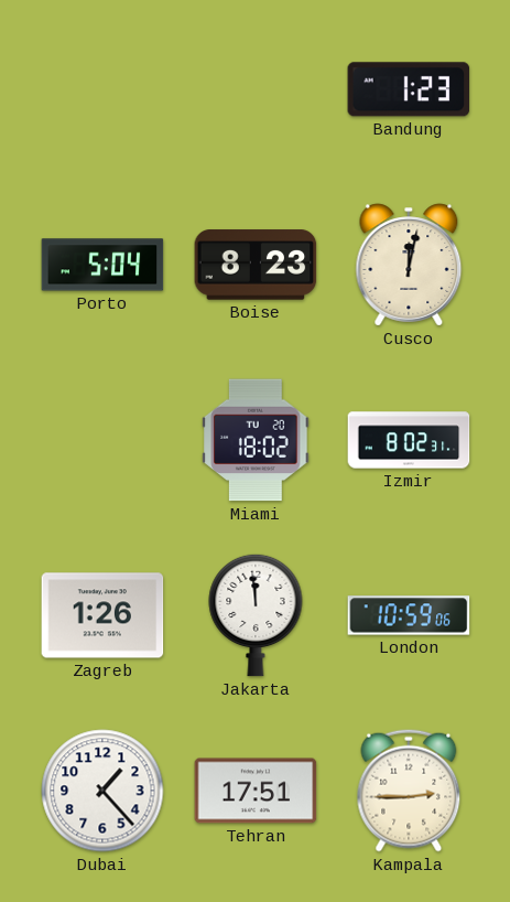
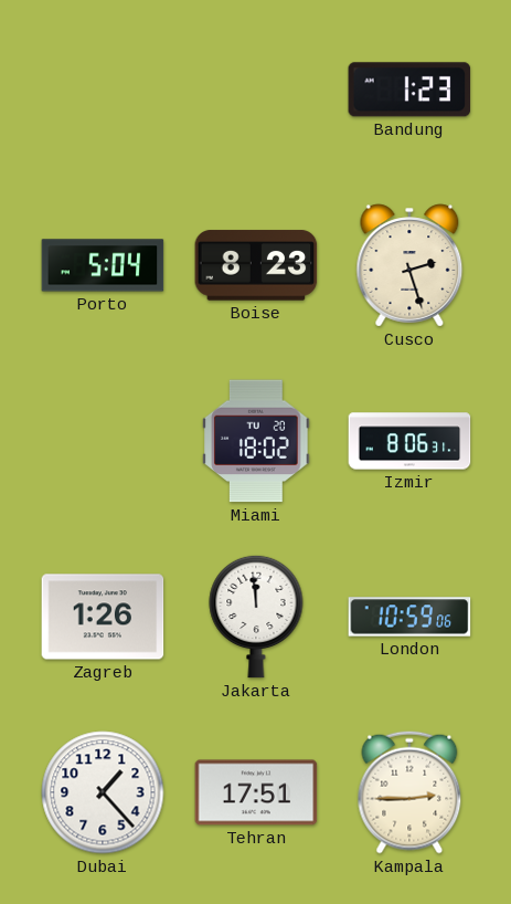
Cusco: 12:02 -> 2:27 (409, 265)
Izmir: 8:02 -> 8:06 (409, 441)
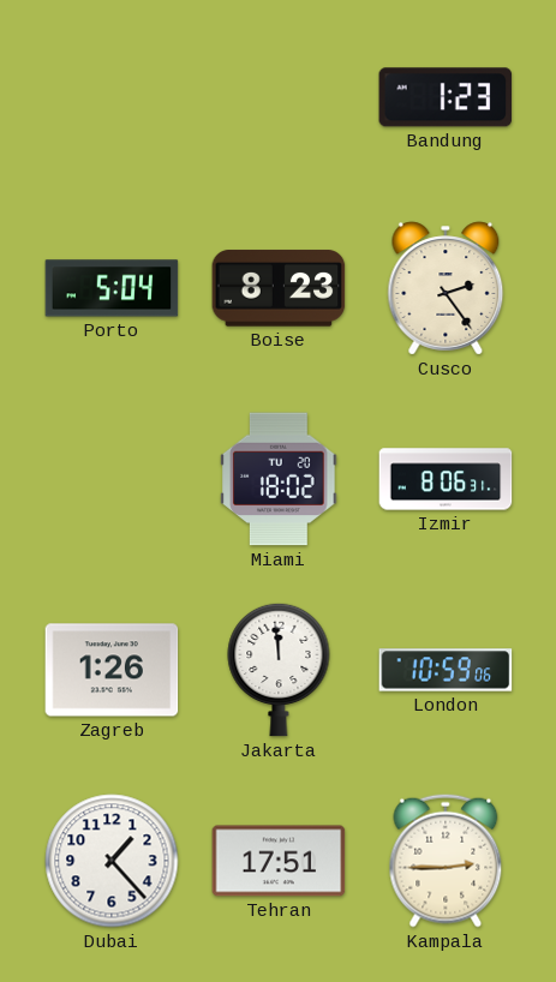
Cusco: 2:27 -> 2:24 (446, 288)
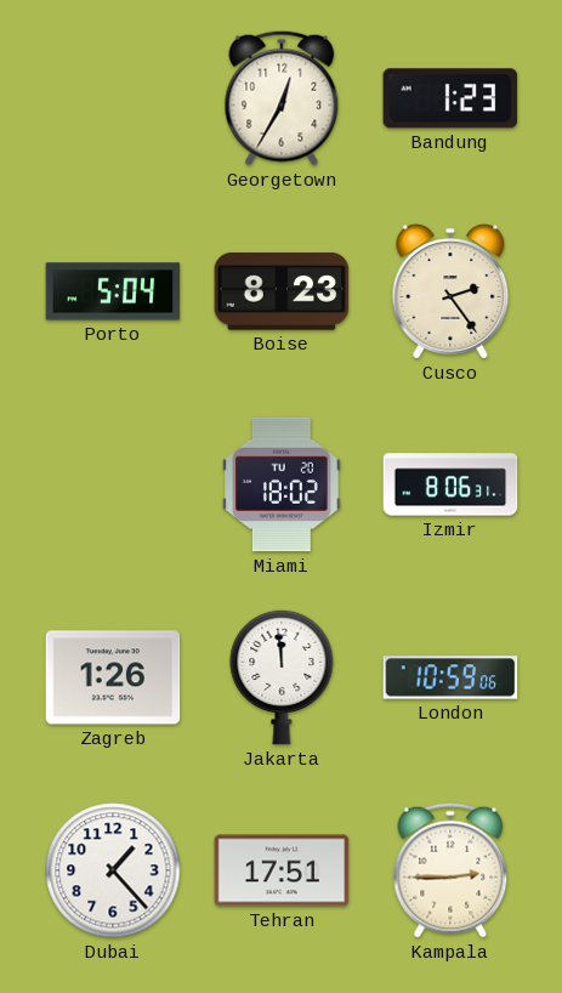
Georgetown: none -> 12:35 (282, 98)
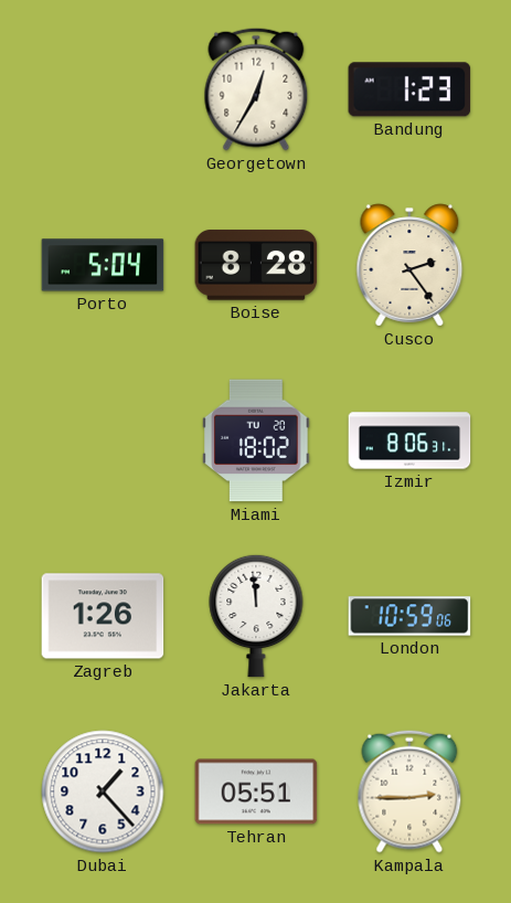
Boise: 8:23 -> 8:28 (256, 265)
Tehran: 17:51 -> 05:51 (256, 792)
